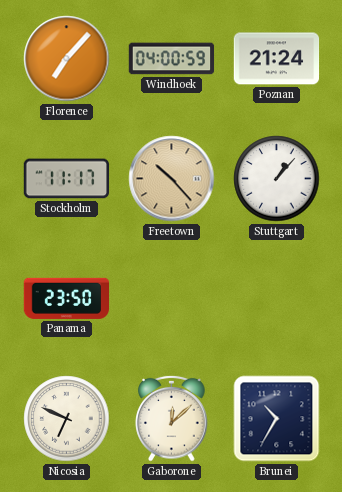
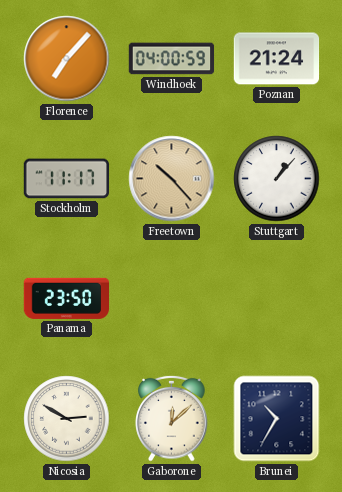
Nicosia: 6:49 -> 2:50 (67, 419)
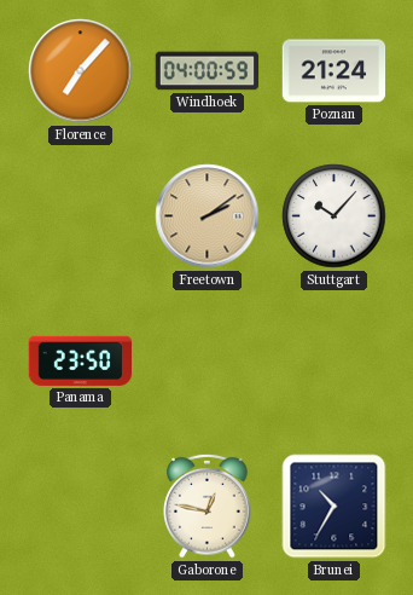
Stockholm: 11:17 -> none (67, 179)
Freetown: 10:23 -> 2:09 (208, 216)
Stuttgart: 1:07 -> 10:07 (335, 216)
Nicosia: 2:50 -> none (67, 419)
Gaborone: 12:08 -> 12:47 (208, 506)
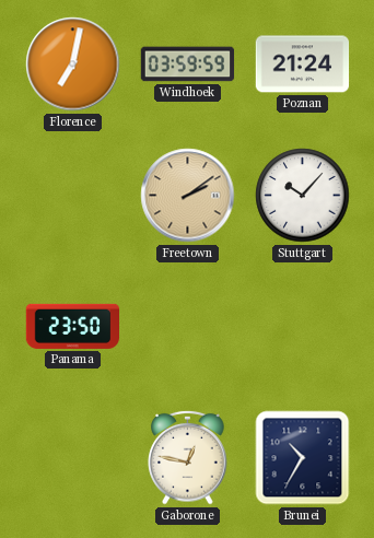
Florence: 7:07 -> 7:02 (73, 65)
Windhoek: 04:00 -> 03:59 (188, 65)
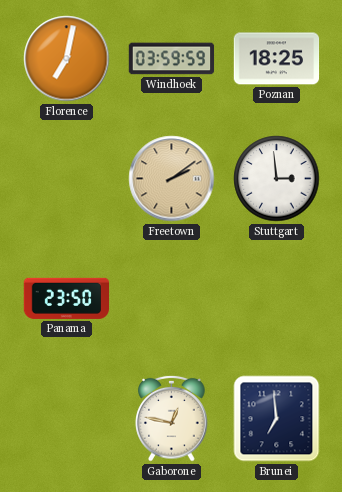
Poznan: 21:24 -> 18:25 (277, 59)
Stuttgart: 10:07 -> 2:59 (277, 179)
Brunei: 10:35 -> 6:59 (277, 419)
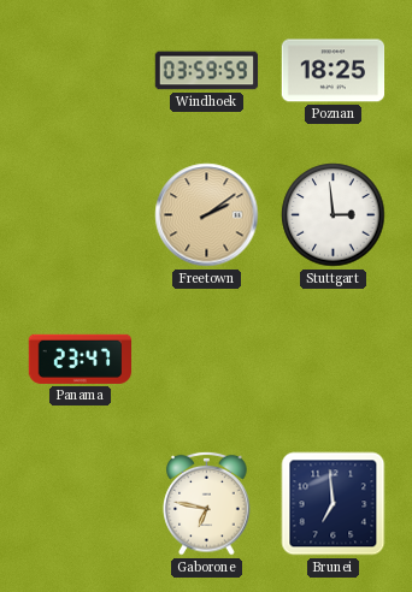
Florence: 7:02 -> none (67, 59)
Panama: 23:50 -> 23:47 (81, 359)
Gaborone: 12:47 -> 6:47 (207, 503)
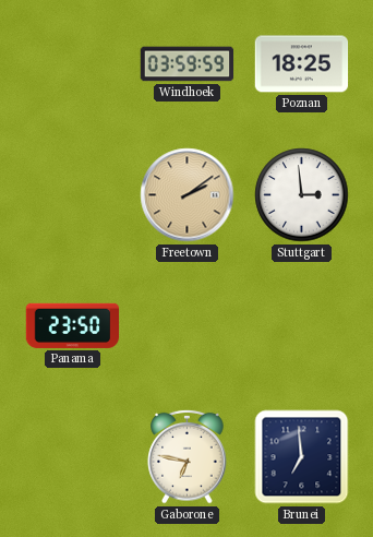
Panama: 23:47 -> 23:50 (73, 325)
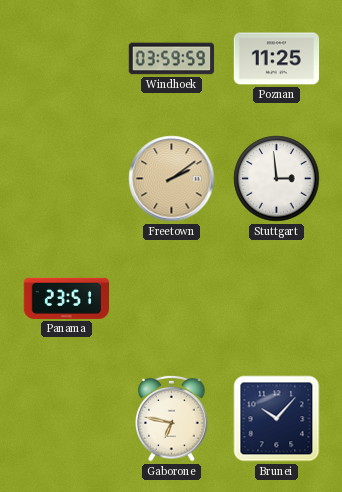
Poznan: 18:25 -> 11:25 (277, 59)
Panama: 23:50 -> 23:51 (67, 298)
Brunei: 6:59 -> 10:07 (277, 419)
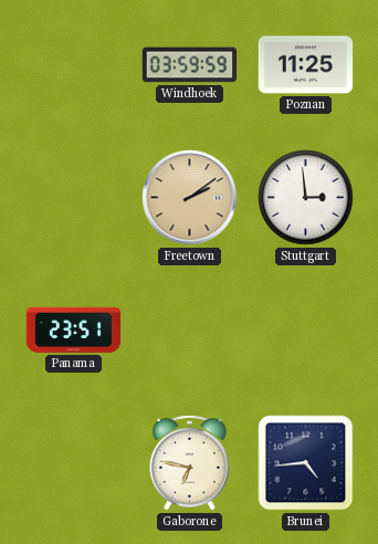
Brunei: 10:07 -> 4:44 (306, 463)
